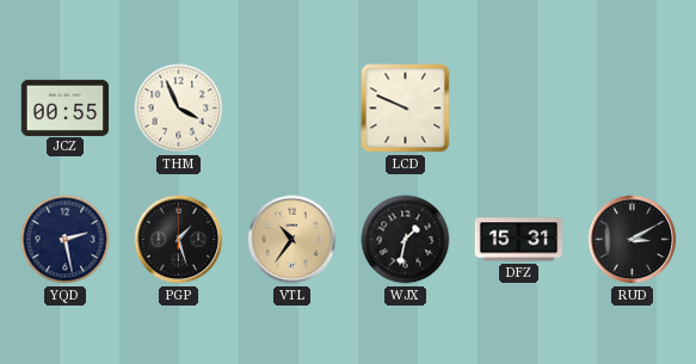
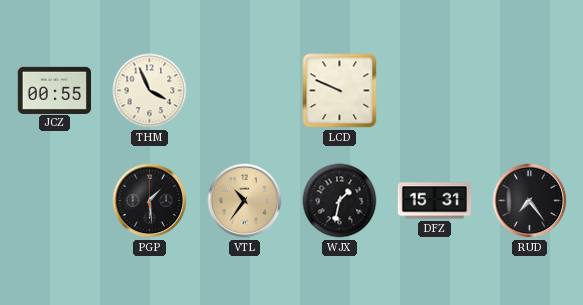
YQD: 2:28 -> none (66, 240)
PGP: 1:27 -> 1:29 (150, 201)
RUD: 3:10 -> 7:24 (530, 201)
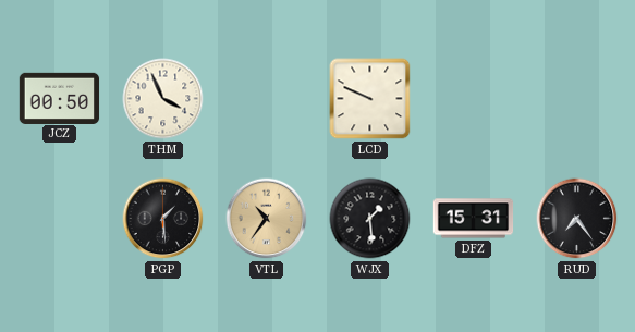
JCZ: 00:55 -> 00:50 (60, 98)
WJX: 1:32 -> 1:29 (370, 219)
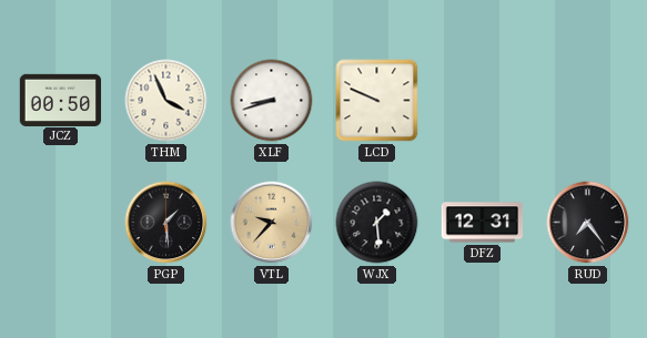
XLF: none -> 8:42 (272, 101)
VTL: 10:36 -> 9:37 (272, 223)
DFZ: 15:31 -> 12:31 (483, 223)
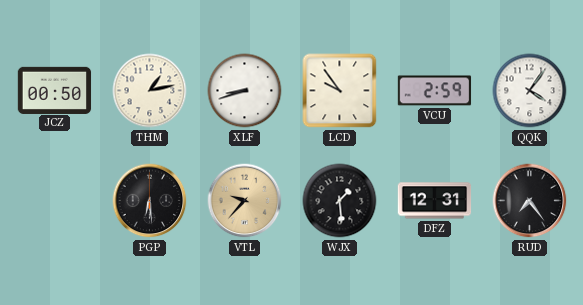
THM: 3:56 -> 1:13 (150, 91)
LCD: 9:49 -> 9:54 (340, 91)
VCU: none -> 2:59 (435, 91)
QQK: none -> 4:06 (530, 91)
PGP: 1:29 -> 6:29 (150, 201)
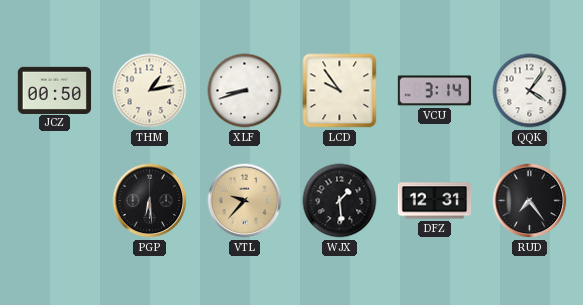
VCU: 2:59 -> 3:14 (435, 91)
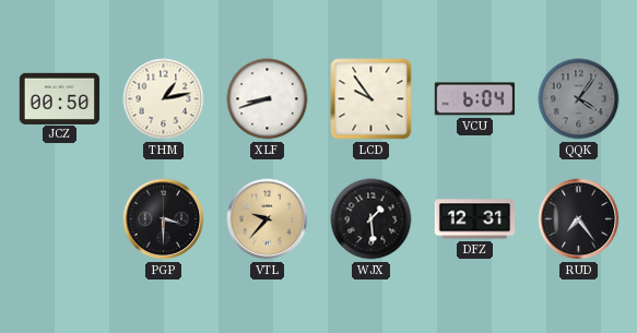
VCU: 3:14 -> 6:04 (475, 99)
QQK dial: white -> grey (579, 99)
PGP: 6:29 -> 3:30 (164, 219)
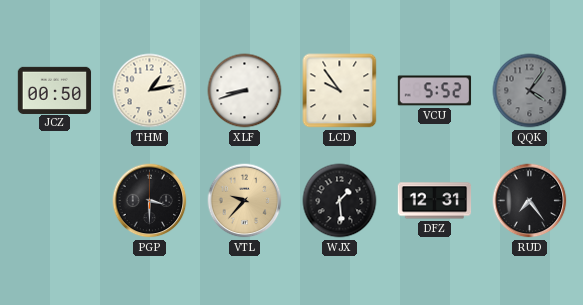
VCU: 6:04 -> 5:52 (435, 91)
